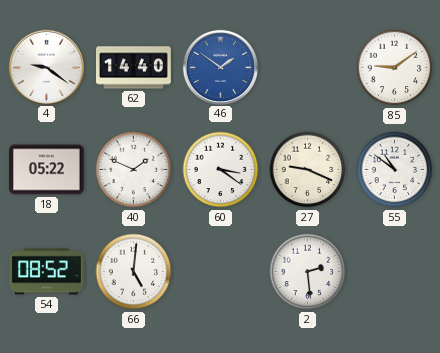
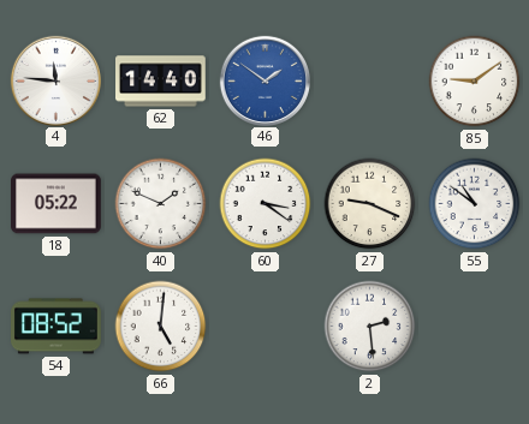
4: 9:21 -> 11:46 (55, 80)
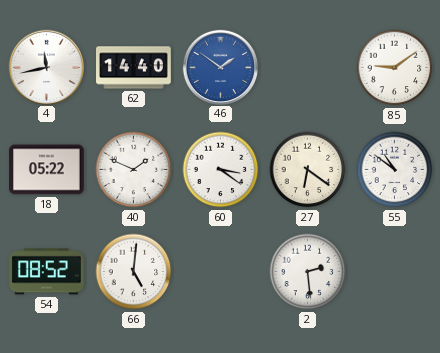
4: 11:46 -> 11:43 (46, 67)
27: 9:19 -> 6:21 (308, 170)
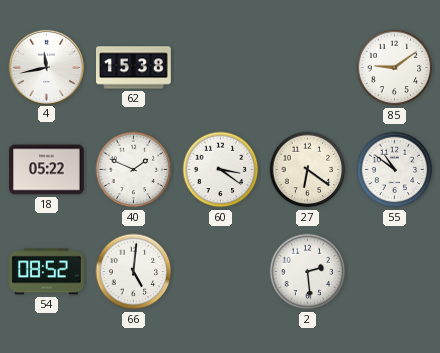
62: 14:40 -> 15:38 (134, 68)
46: 1:51 -> none (220, 67)
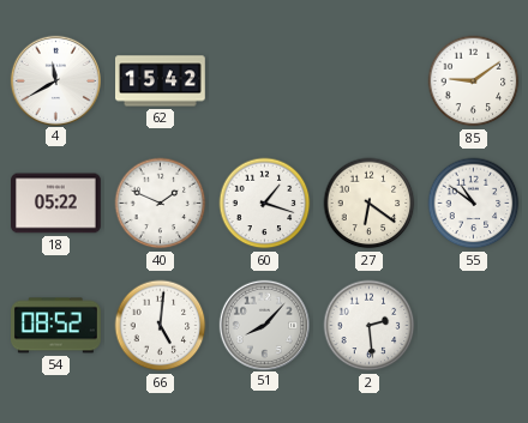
4: 11:43 -> 11:40 (55, 80)
62: 15:38 -> 15:42 (161, 81)
60: 3:21 -> 1:18 (265, 204)
51: none -> 8:07 (264, 325)
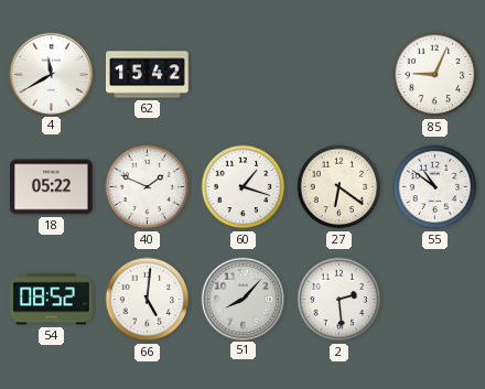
85: 9:09 -> 9:04 (435, 75)
